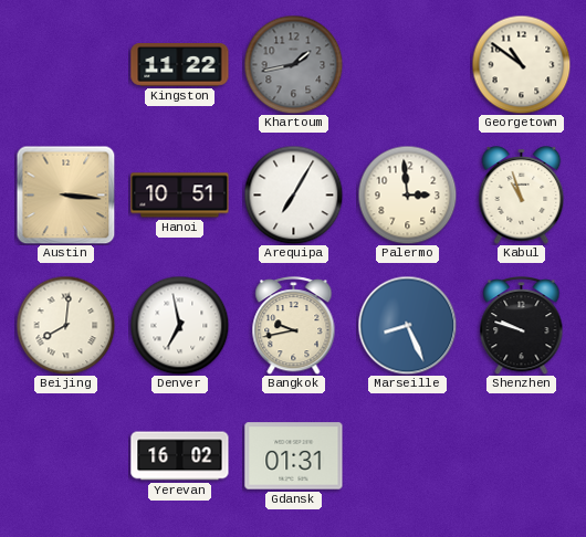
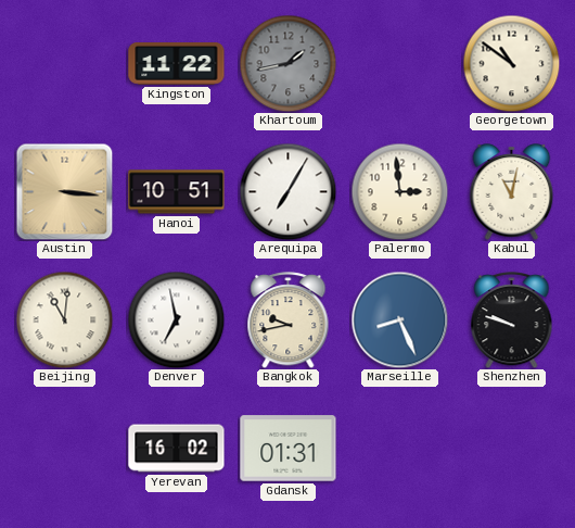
Kabul: 10:57 -> 11:02 (512, 192)
Beijing: 8:01 -> 11:01 (64, 319)
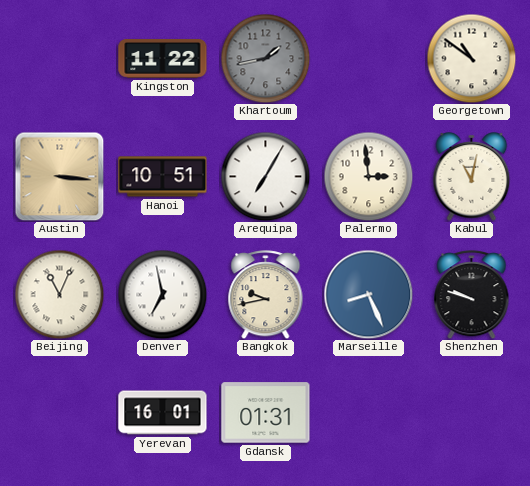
Beijing: 11:01 -> 11:04 (59, 294)
Yerevan: 16:02 -> 16:01 (163, 413)
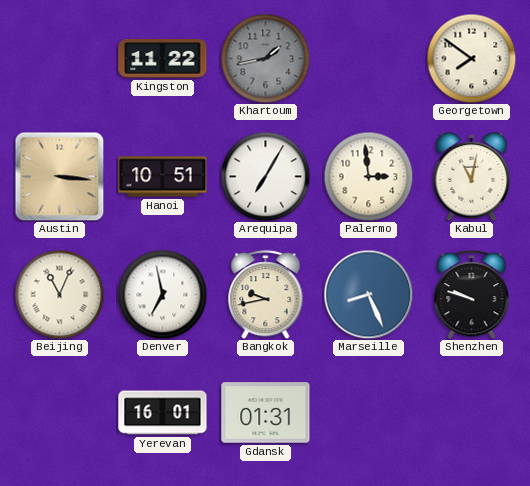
Georgetown: 10:51 -> 7:51 (471, 58)
